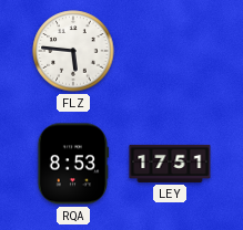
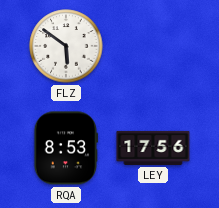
FLZ: 5:46 -> 5:51 (66, 46)
LEY: 17:51 -> 17:56 (153, 148)
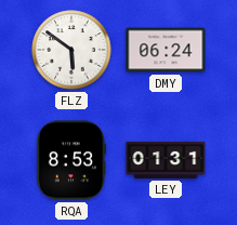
DMY: none -> 06:24 (166, 50)
LEY: 17:56 -> 01:31 (166, 160)
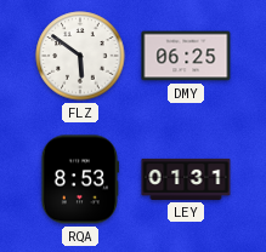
DMY: 06:24 -> 06:25 (186, 56)
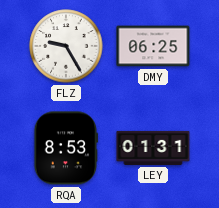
FLZ: 5:51 -> 9:25 (66, 46)
